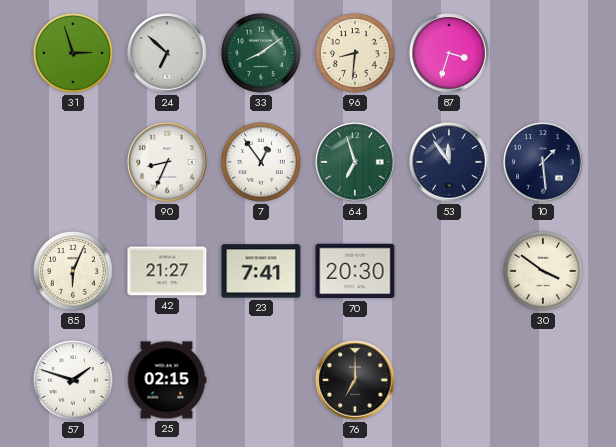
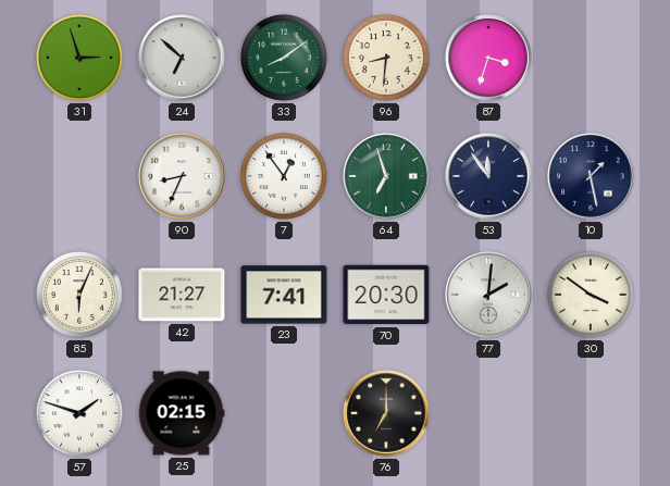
10: 1:29 -> 1:28 (591, 176)
77: none -> 2:01 (488, 295)
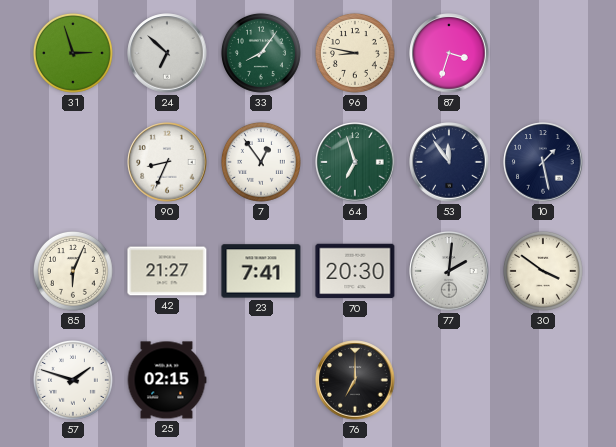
33: 8:09 -> 8:06 (261, 53)
96: 8:31 -> 8:47 (355, 53)
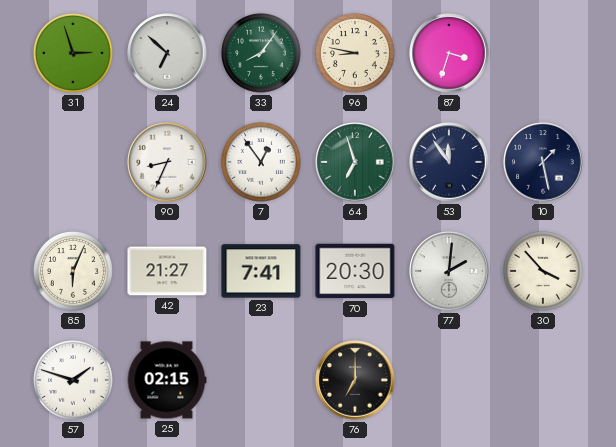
30: 3:51 -> 3:53 (543, 271)
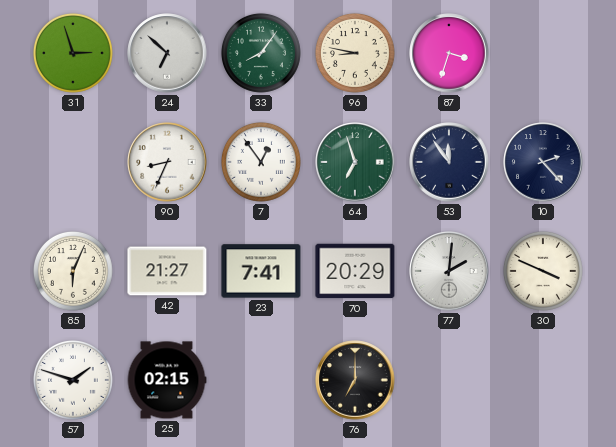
10: 1:28 -> 2:23 (543, 162)
70: 20:30 -> 20:29 (355, 271)
30: 3:53 -> 3:49 (543, 271)
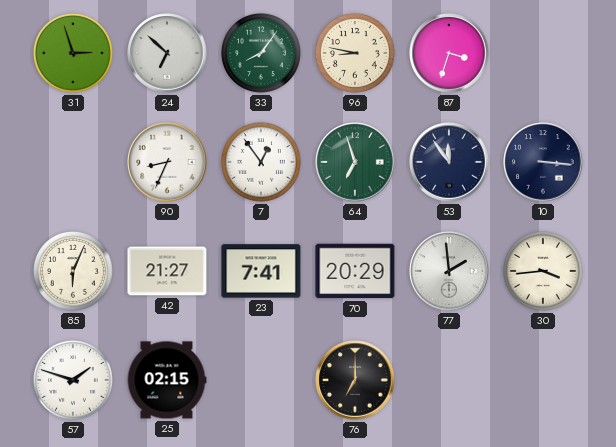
10: 2:23 -> 3:16 (543, 162)
77: 2:01 -> 1:59 (449, 271)
30: 3:49 -> 3:44 (543, 271)
